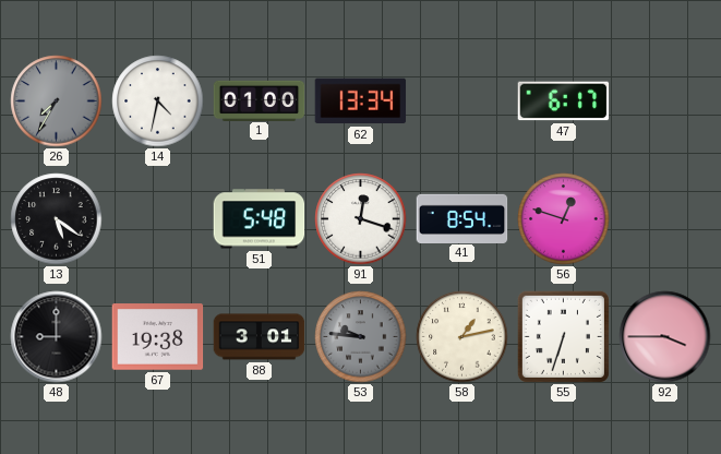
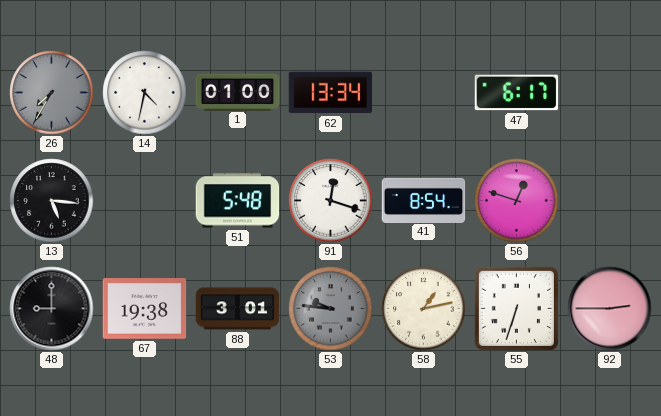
13: 5:21 -> 5:16 (52, 201)
92: 3:45 -> 2:45 (610, 309)
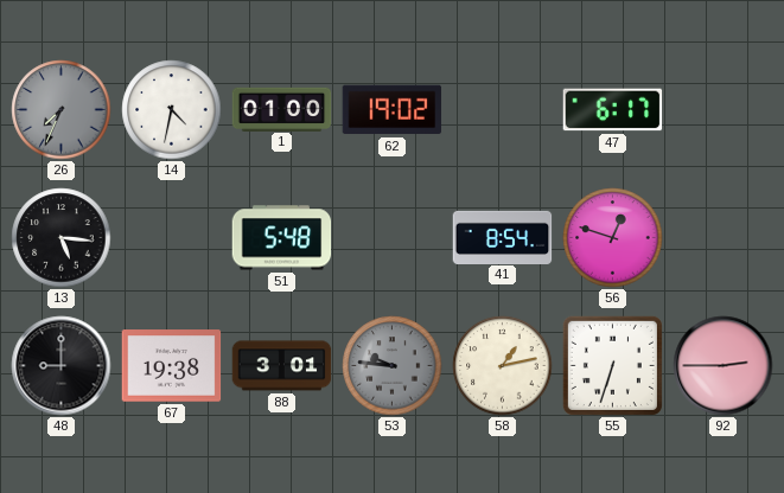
26: 7:35 -> 7:34 (62, 110)
62: 13:34 -> 19:02 (393, 110)
91: 12:18 -> none (331, 201)
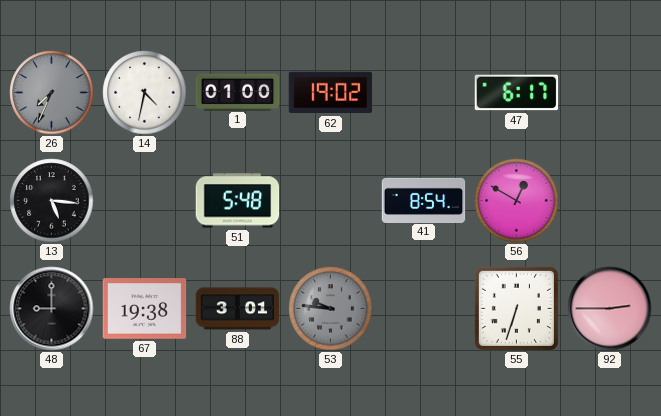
56: 12:48 -> 12:50 (517, 201)
58: 1:13 -> none (503, 366)
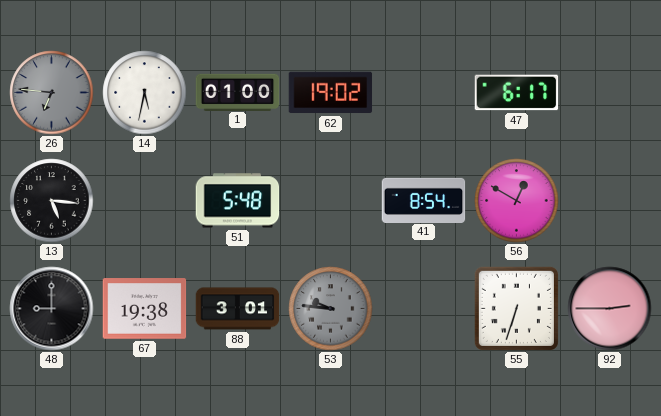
26: 7:34 -> 6:46 (52, 93)
14: 4:32 -> 5:32 (145, 93)
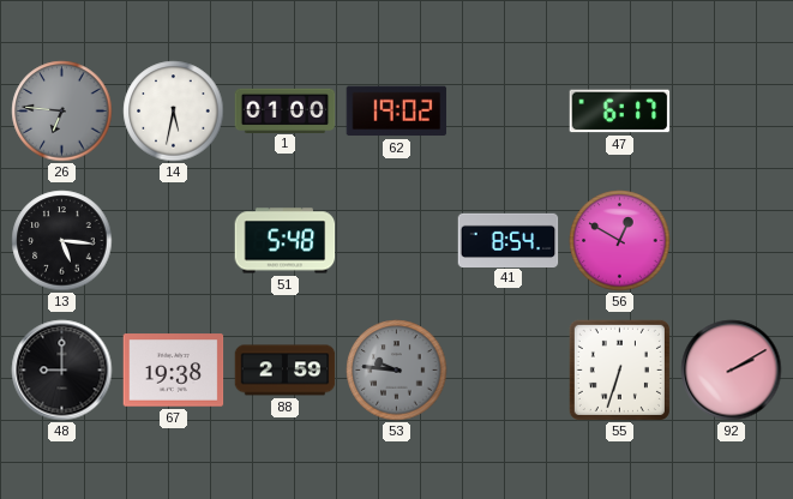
88: 3:01 -> 2:59 (286, 371)
92: 2:45 -> 2:10 (732, 371)
